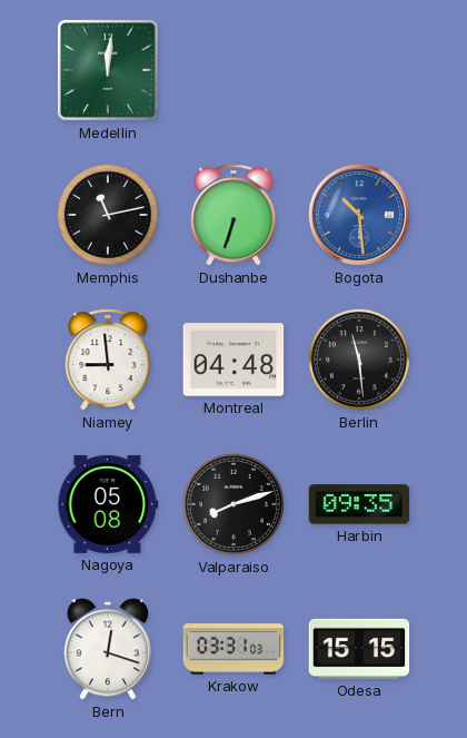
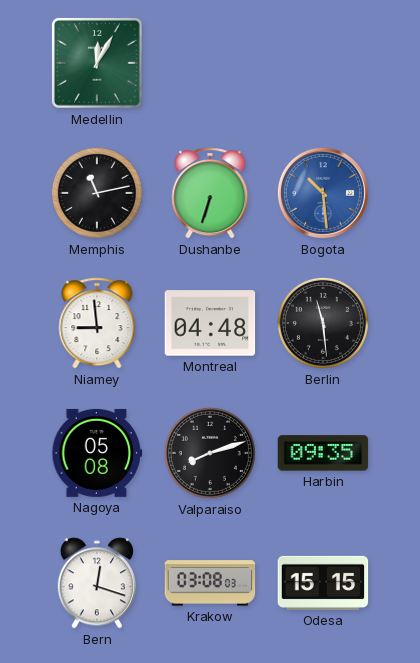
Medellin: 12:01 -> 12:05 (98, 64)
Krakow: 03:31 -> 03:08 (210, 583)
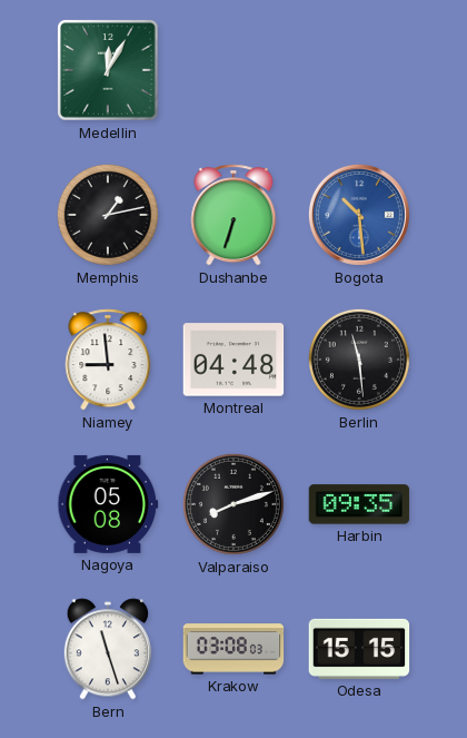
Memphis: 11:13 -> 1:13 (108, 215)
Bern: 12:18 -> 11:27 (107, 649)
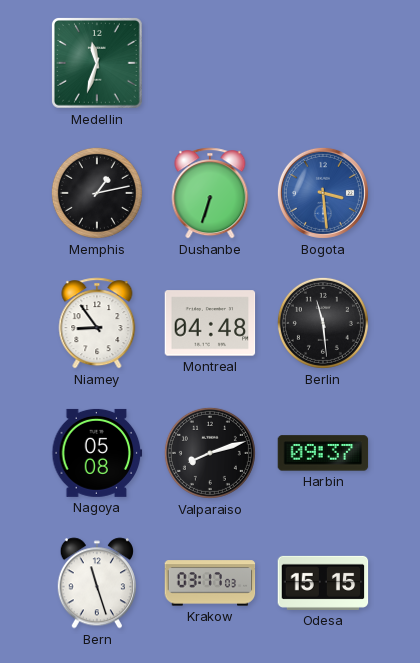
Medellin: 12:05 -> 11:33 (98, 64)
Bogota: 10:29 -> 3:29 (323, 193)
Niamey: 8:59 -> 8:54 (97, 323)
Harbin: 09:35 -> 09:37 (323, 453)
Krakow: 03:08 -> 03:17 (210, 583)
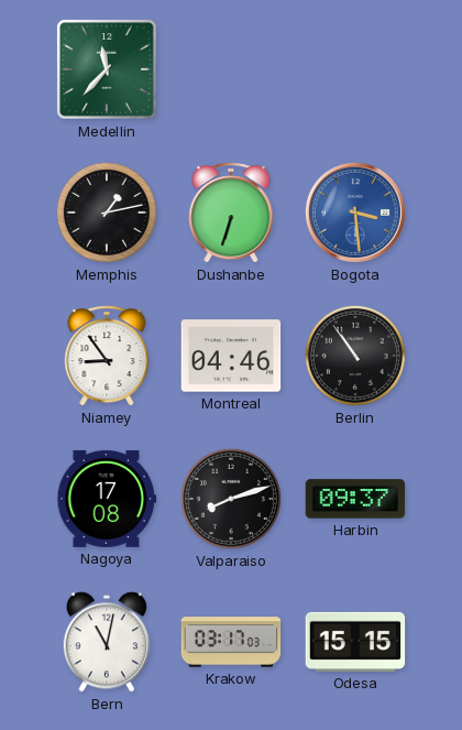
Medellin: 11:33 -> 11:37 (108, 70)
Montreal: 04:48 -> 04:46 (231, 356)
Berlin: 11:29 -> 10:54 (355, 356)
Nagoya: 05:08 -> 17:08 (107, 499)
Bern: 11:27 -> 11:02 (106, 642)
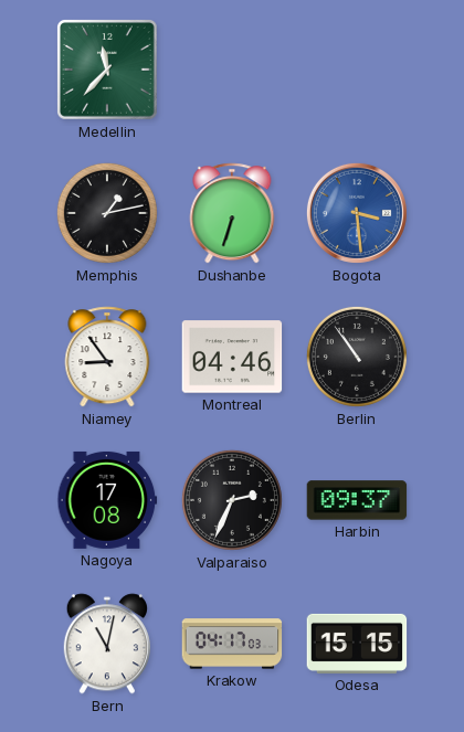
Valparaiso: 8:12 -> 2:34 (232, 500)
Krakow: 03:17 -> 04:17 (232, 644)
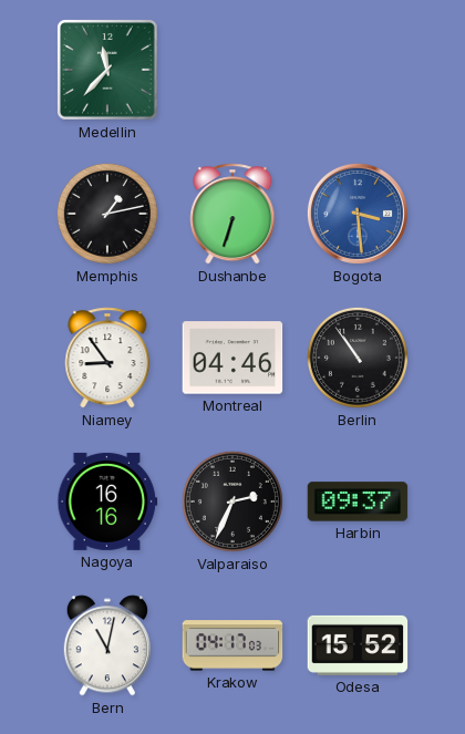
Nagoya: 17:08 -> 16:16 (107, 502)
Odesa: 15:15 -> 15:52 (358, 645)
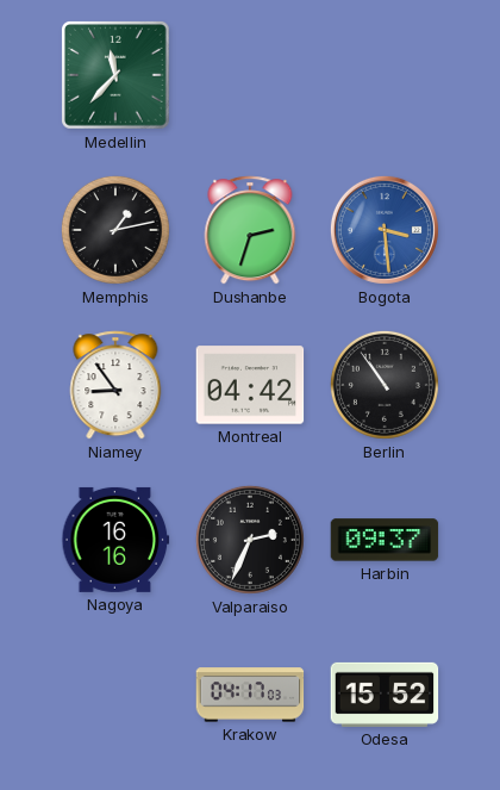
Dushanbe: 6:33 -> 2:33 (250, 230)
Montreal: 04:46 -> 04:42 (250, 385)
Bern: 11:02 -> none (106, 645)
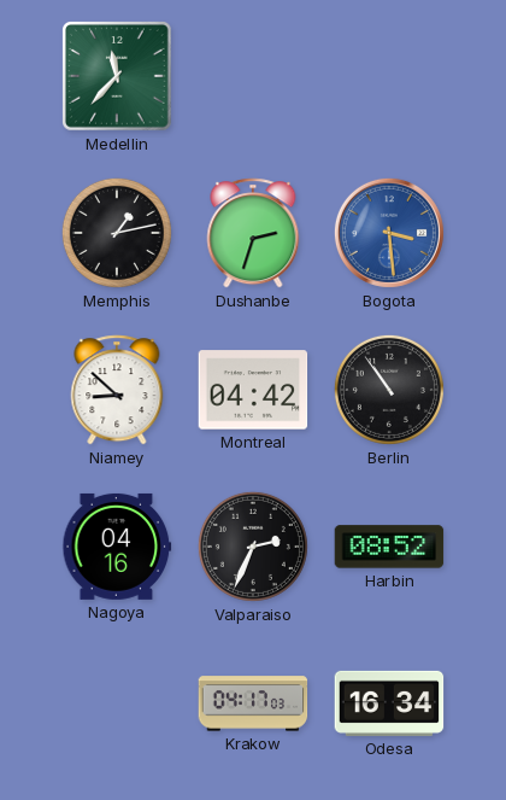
Niamey: 8:54 -> 8:52 (117, 390)
Nagoya: 16:16 -> 04:16 (117, 547)
Harbin: 09:37 -> 08:52 (389, 547)
Odesa: 15:52 -> 16:34 (389, 703)
